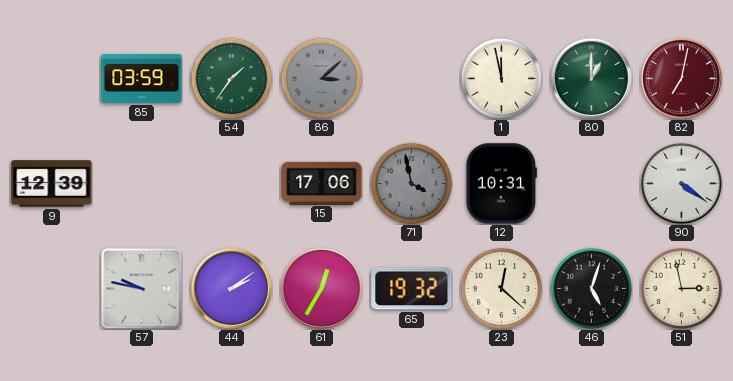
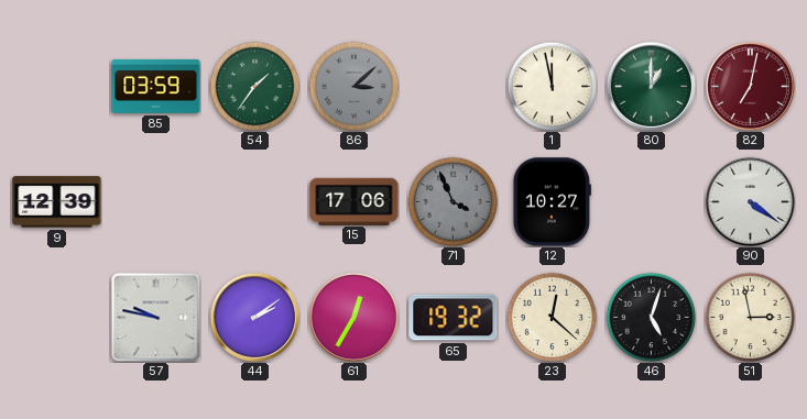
71: 3:58 -> 3:56 (452, 201)
12: 10:31 -> 10:27 (552, 202)
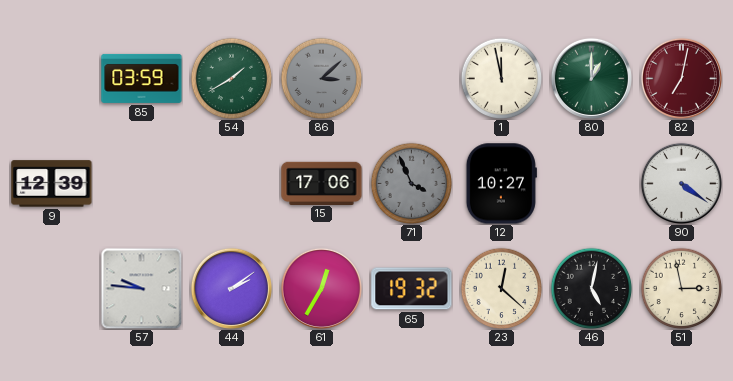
54: 1:36 -> 1:40 (231, 78)
57: 9:47 -> 9:46 (141, 288)
46: 5:03 -> 5:02 (591, 288)
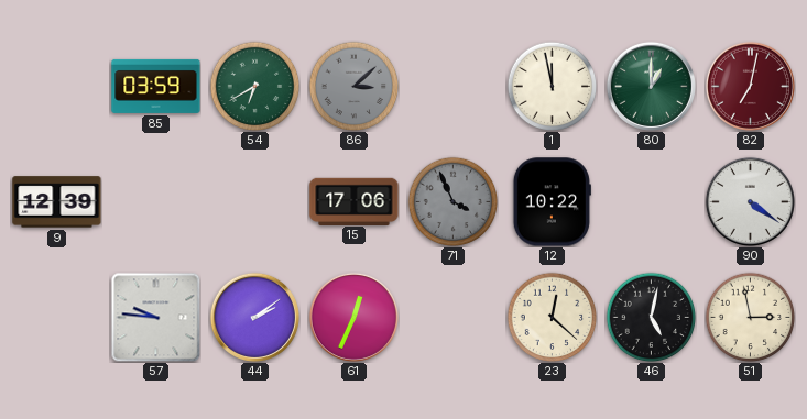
54: 1:40 -> 6:40 (254, 86)
12: 10:27 -> 10:22 (552, 202)
61: 12:35 -> 12:34 (353, 317)
65: 19:32 -> none (412, 289)
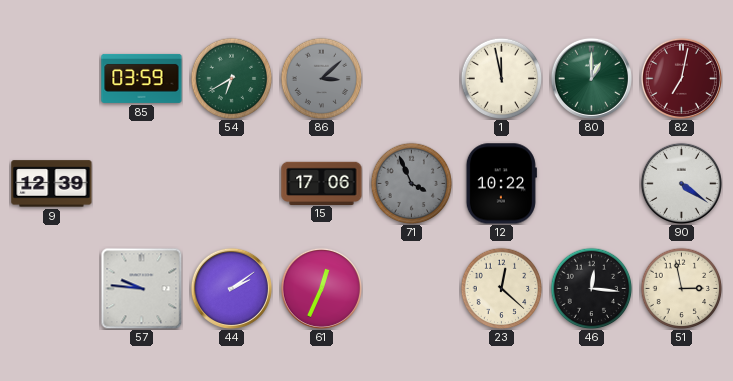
46: 5:02 -> 12:16 (591, 288)
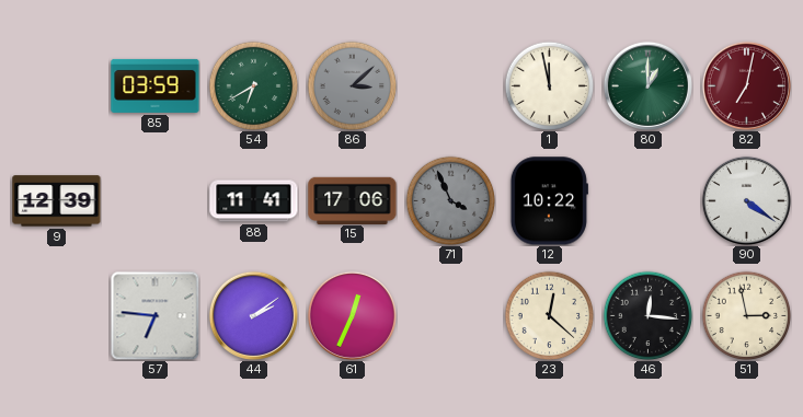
88: none -> 11:41 (254, 201)
57: 9:46 -> 6:46 (154, 315)
